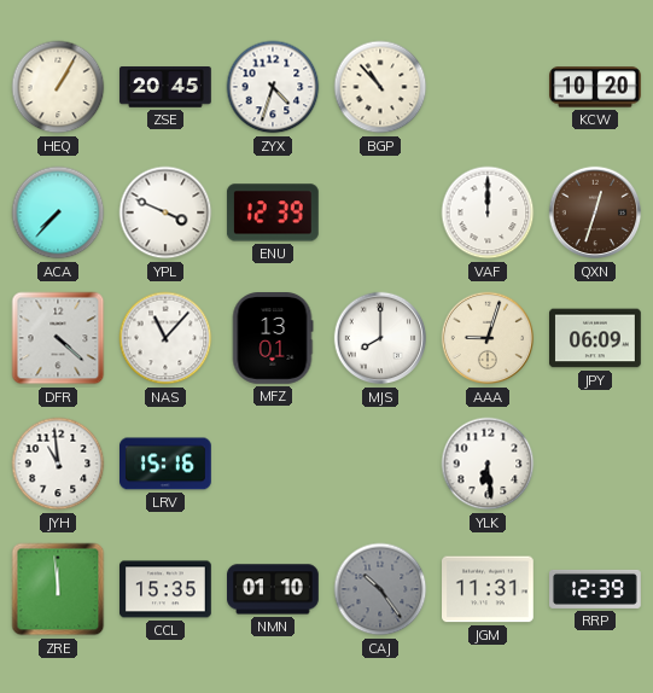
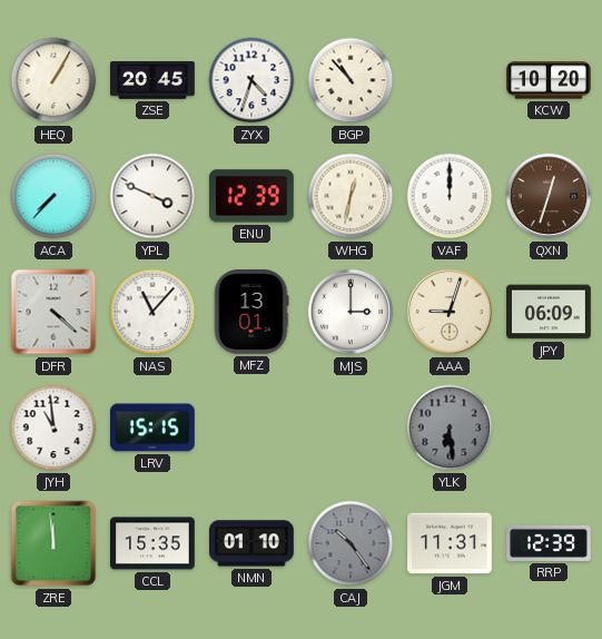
WHG: none -> 12:32 (351, 196)
MJS: 8:00 -> 3:00 (351, 312)
LRV: 15:16 -> 15:15 (154, 427)
YLK dial: white -> grey (450, 427)
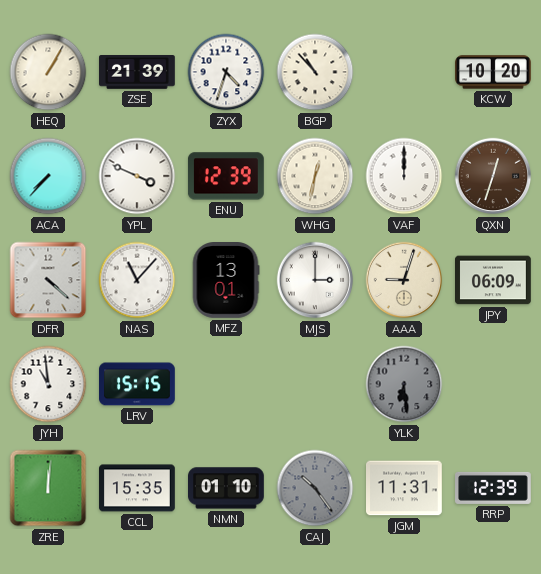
ZSE: 20:45 -> 21:39 (138, 73)
ZRE: 11:59 -> 12:01 (48, 488)
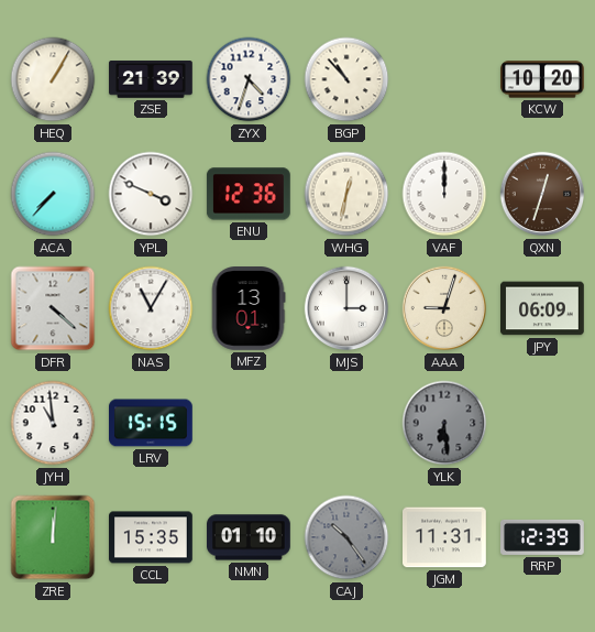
ENU: 12:39 -> 12:36 (249, 194)
NAS: 11:07 -> 11:05 (151, 308)
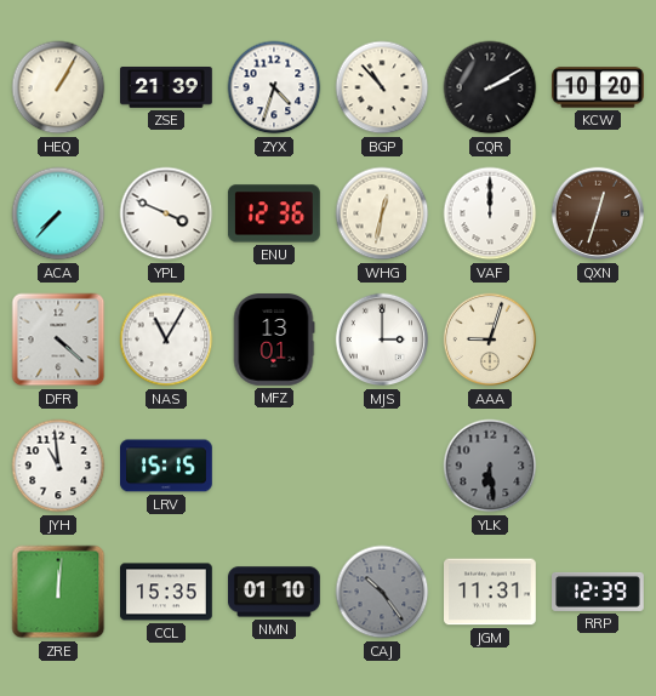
CQR: none -> 2:10 (490, 87)
JPY: 06:09 -> none (543, 308)
